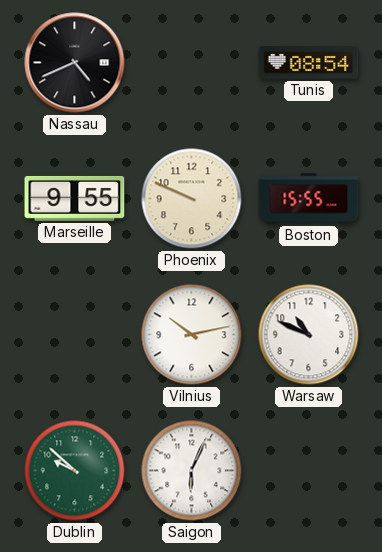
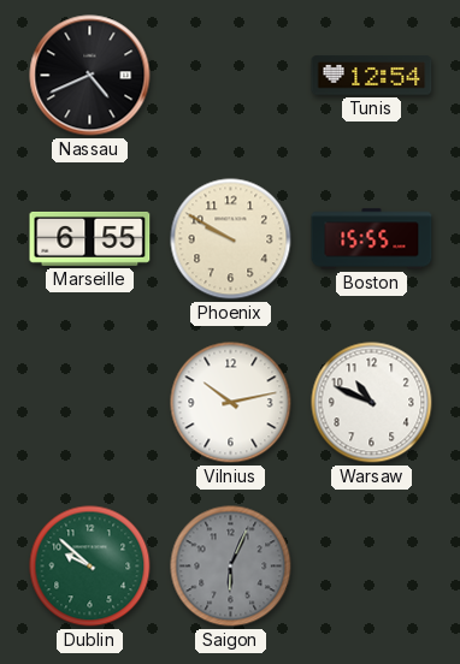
Tunis: 08:54 -> 12:54 (372, 76)
Marseille: 9:55 -> 6:55 (90, 238)
Phoenix: 9:49 -> 9:50 (231, 239)
Saigon dial: white -> grey (231, 567)
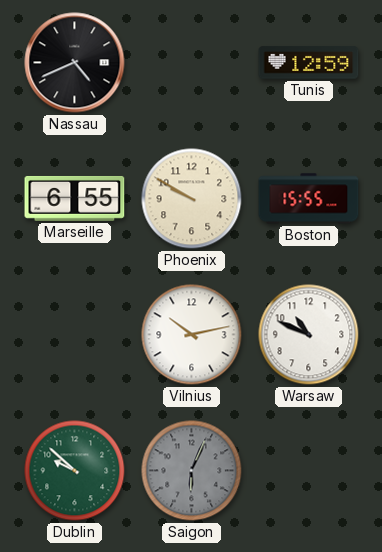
Tunis: 12:54 -> 12:59 (309, 63)
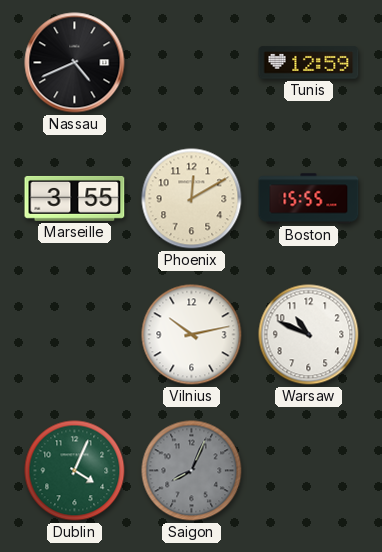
Marseille: 6:55 -> 3:55 (75, 198)
Phoenix: 9:50 -> 12:10 (192, 199)
Dublin: 9:52 -> 4:04 (75, 471)
Saigon: 6:04 -> 8:04 (192, 471)
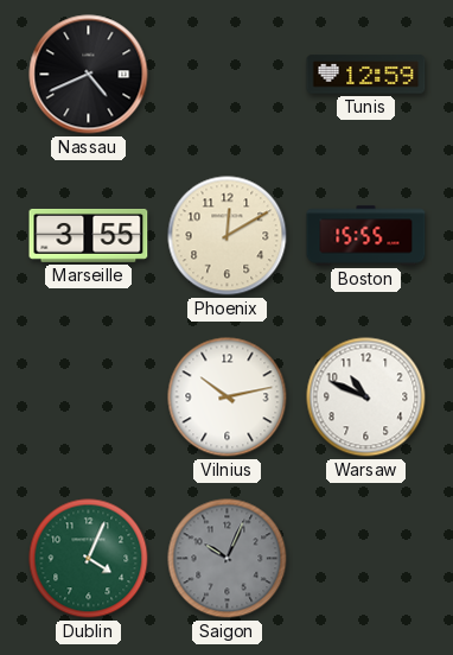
Saigon: 8:04 -> 10:04 (228, 559)
